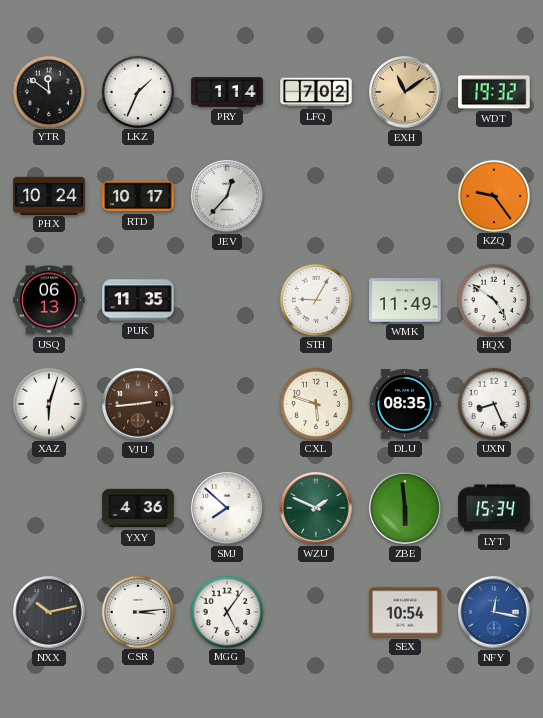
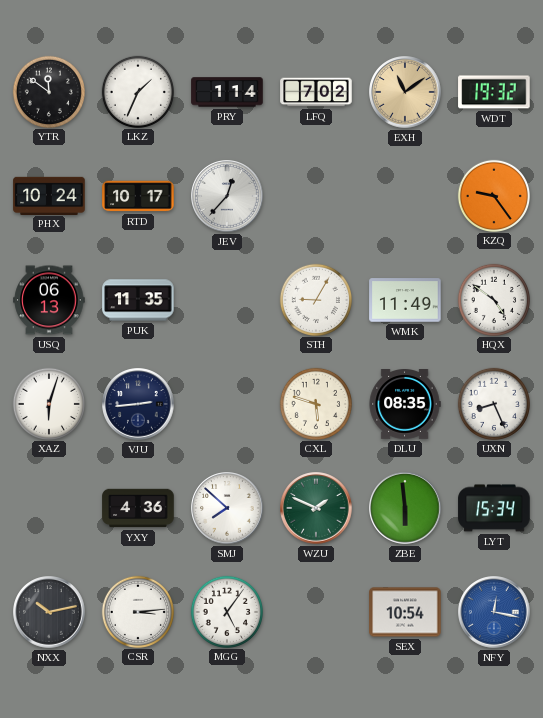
VJU dial: brown -> navy (138, 404)
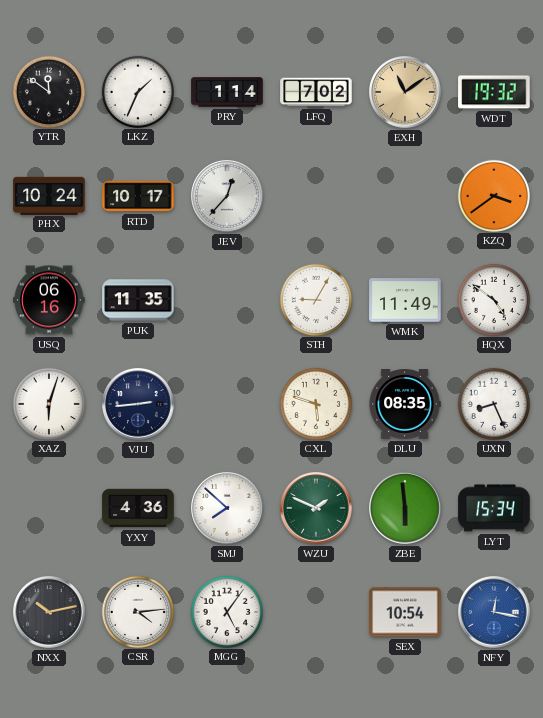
KZQ: 9:24 -> 3:39 (493, 195)
USQ: 06:13 -> 06:16 (49, 300)
CSR: 3:14 -> 4:14 (137, 611)
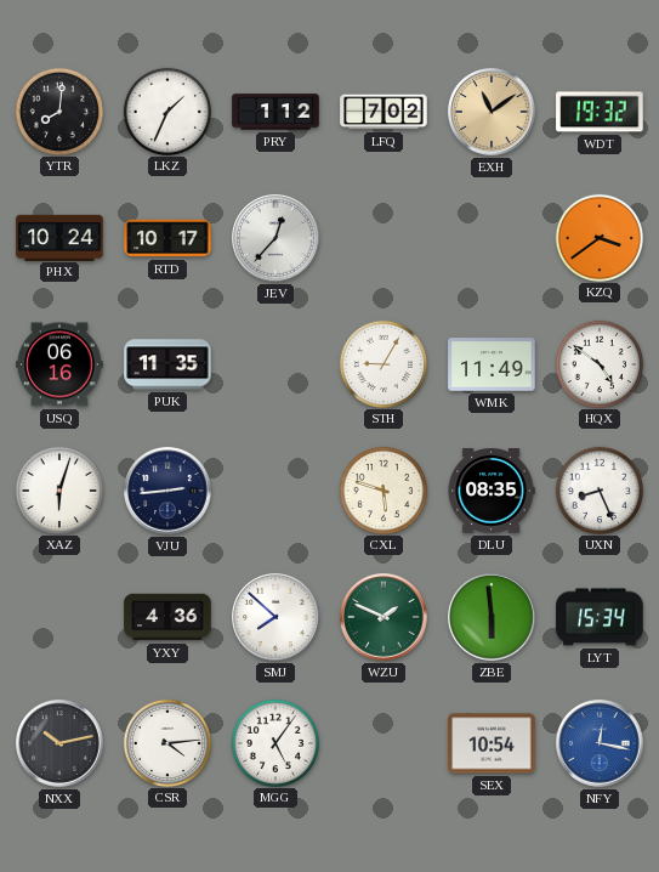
YTR: 11:51 -> 8:01 (58, 111)
PRY: 1:14 -> 1:12 (275, 112)
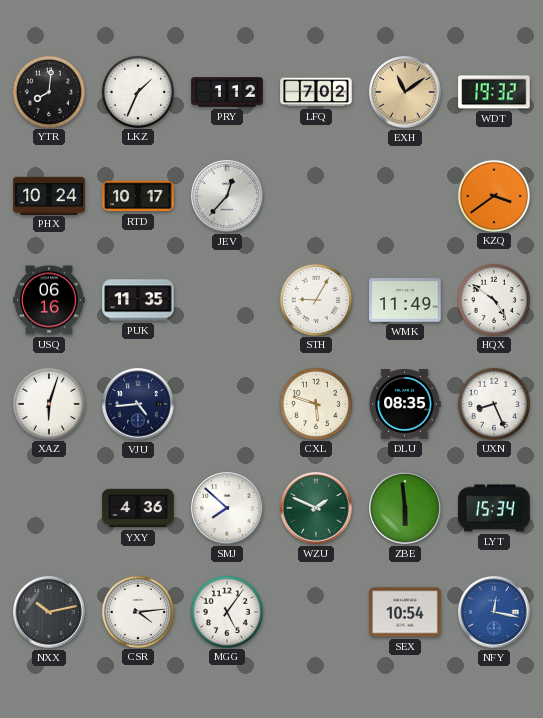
VJU: 2:44 -> 4:44 (138, 404)
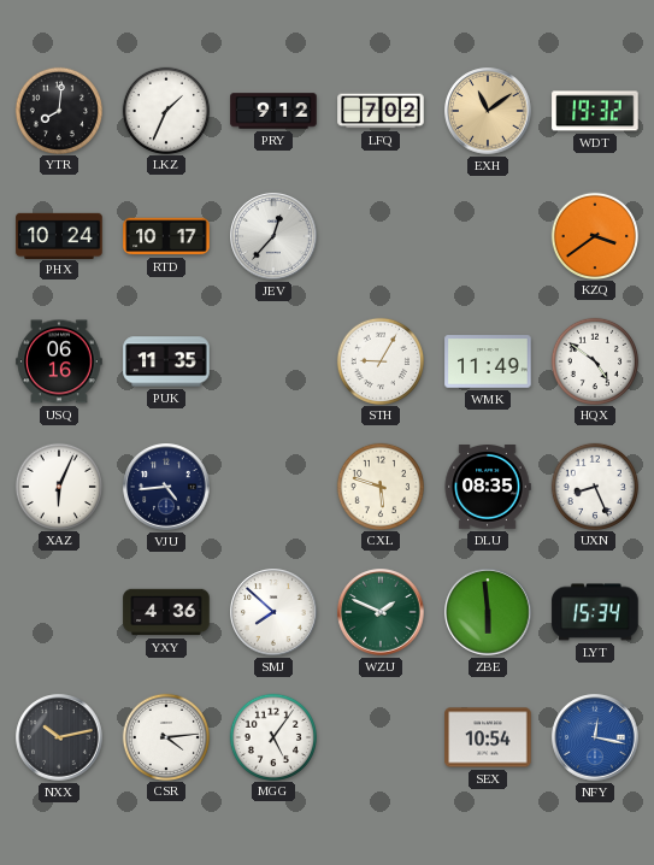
PRY: 1:12 -> 9:12 (273, 111)
XAZ: 6:03 -> 6:04 (58, 486)
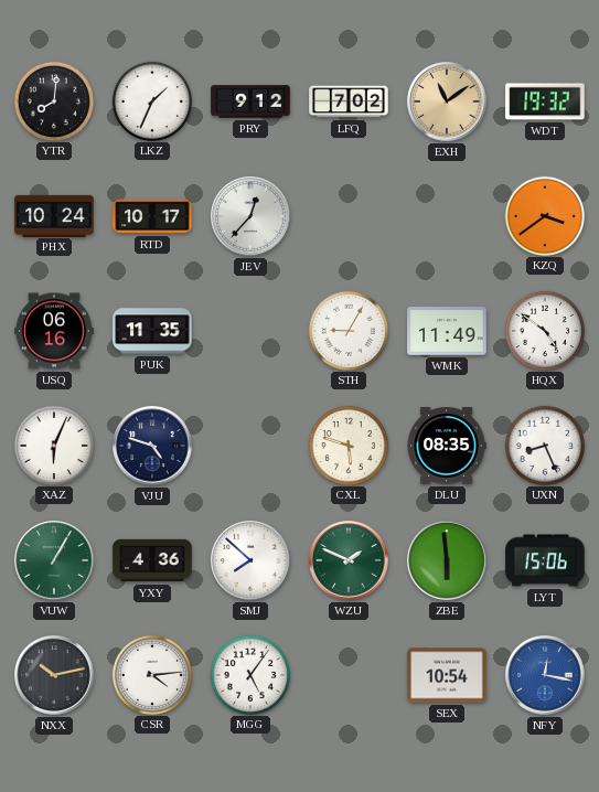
VJU: 4:44 -> 4:48 (152, 446)
VUW: none -> 1:05 (54, 560)
LYT: 15:34 -> 15:06 (545, 560)
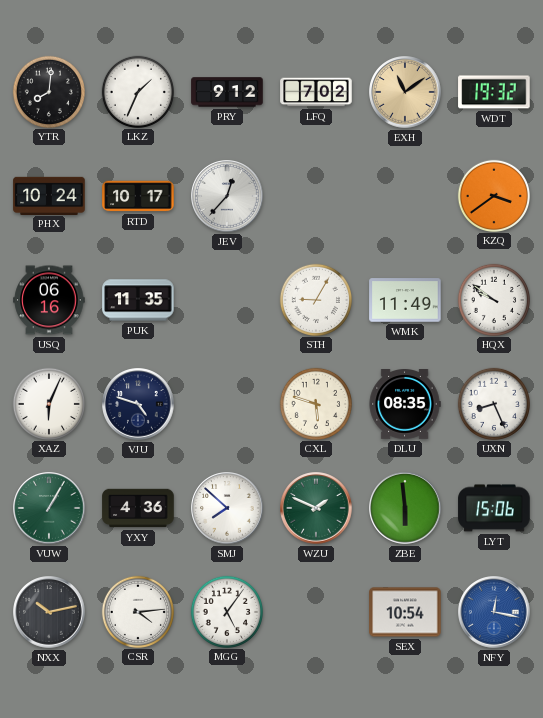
HQX: 4:51 -> 9:51 (493, 299)
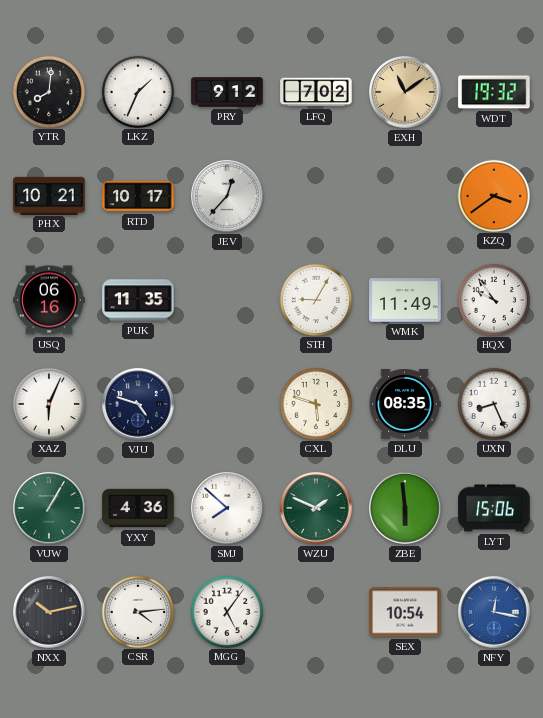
PHX: 10:24 -> 10:21 (49, 195)
HQX: 9:51 -> 9:54 (493, 299)
